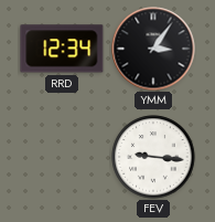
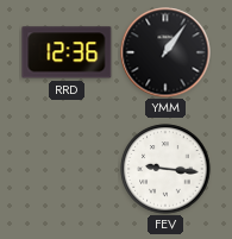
RRD: 12:34 -> 12:36 (67, 52)
YMM: 3:06 -> 1:06 (165, 52)
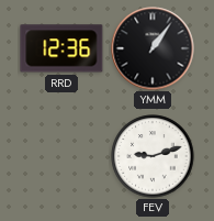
FEV: 9:16 -> 9:12 (153, 156)
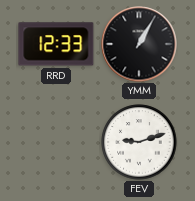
RRD: 12:36 -> 12:33 (56, 44)
YMM: 1:06 -> 1:05 (139, 44)
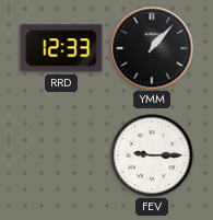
YMM: 1:05 -> 1:07 (152, 48)
FEV: 9:12 -> 9:15 (152, 155)
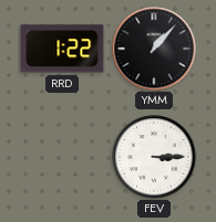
RRD: 12:33 -> 1:22 (62, 49)
FEV: 9:15 -> 3:15 (154, 157)
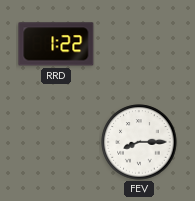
YMM: 1:07 -> none (154, 49)
FEV: 3:15 -> 8:15 (139, 142)
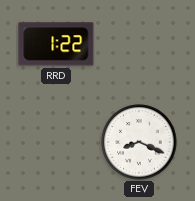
FEV: 8:15 -> 8:19 (139, 142)
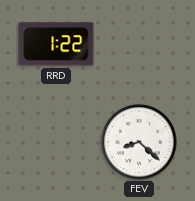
FEV: 8:19 -> 8:22 (139, 142)
